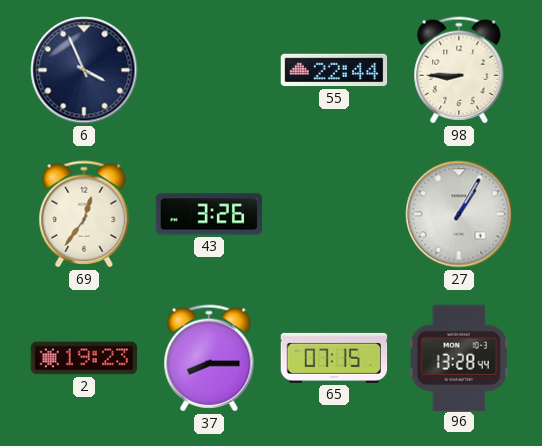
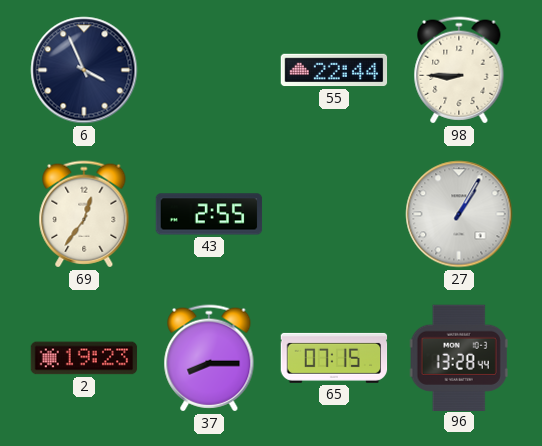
43: 3:26 -> 2:55 (209, 214)
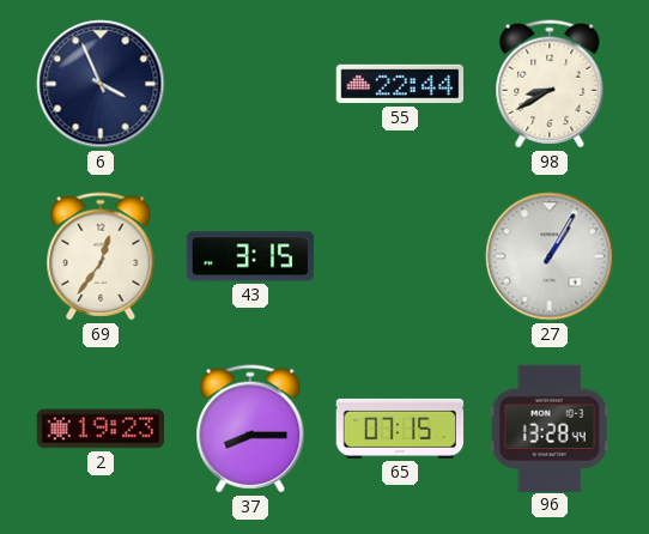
98: 8:45 -> 8:40 (550, 84)
43: 2:55 -> 3:15 (250, 256)
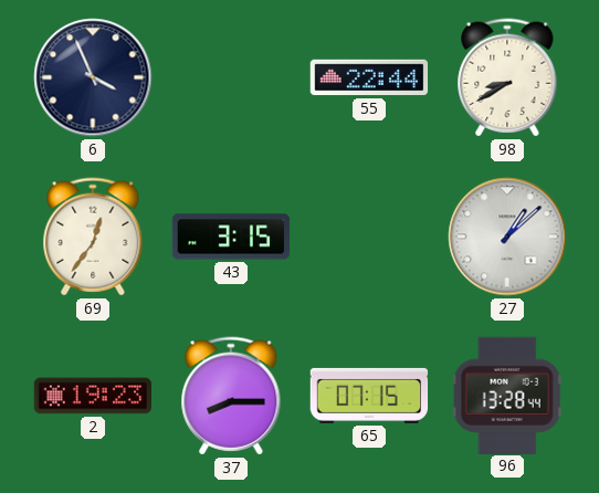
27: 1:05 -> 1:08 (507, 237)
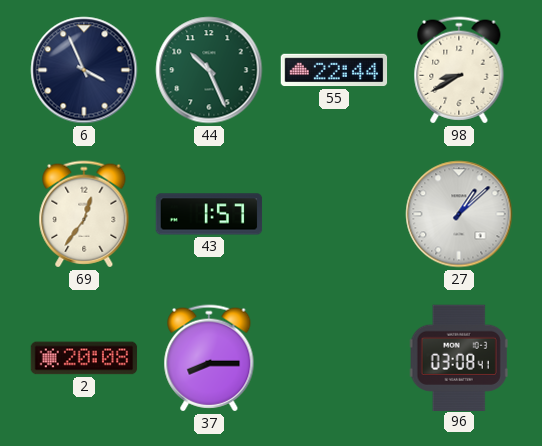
44: none -> 10:26 (209, 70)
43: 3:15 -> 1:57 (209, 214)
2: 19:23 -> 20:08 (84, 358)
65: 07:15 -> none (369, 396)
96: 13:28 -> 03:08 (459, 357)
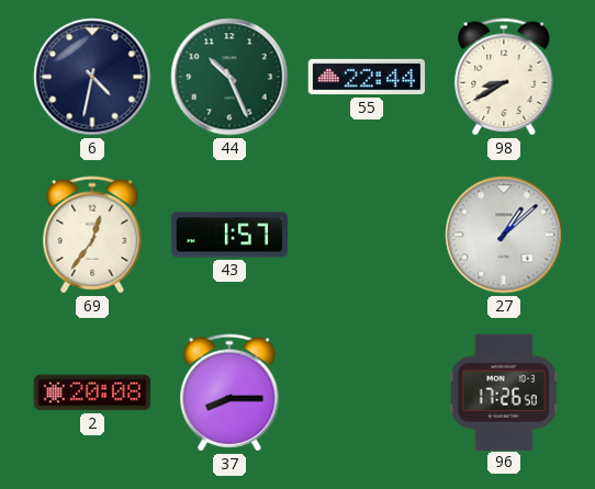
6: 3:56 -> 4:32 (92, 77)
96: 03:08 -> 17:26 (504, 391)
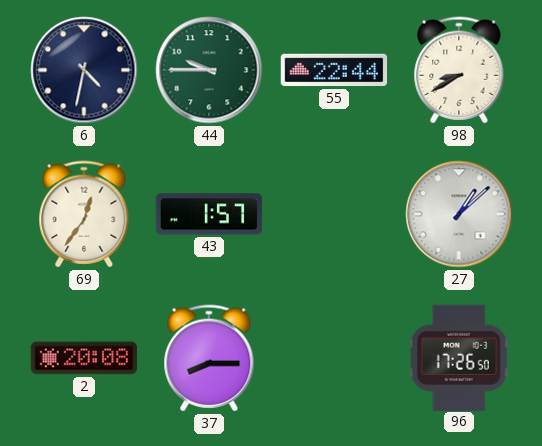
44: 10:26 -> 9:45 (209, 70)
